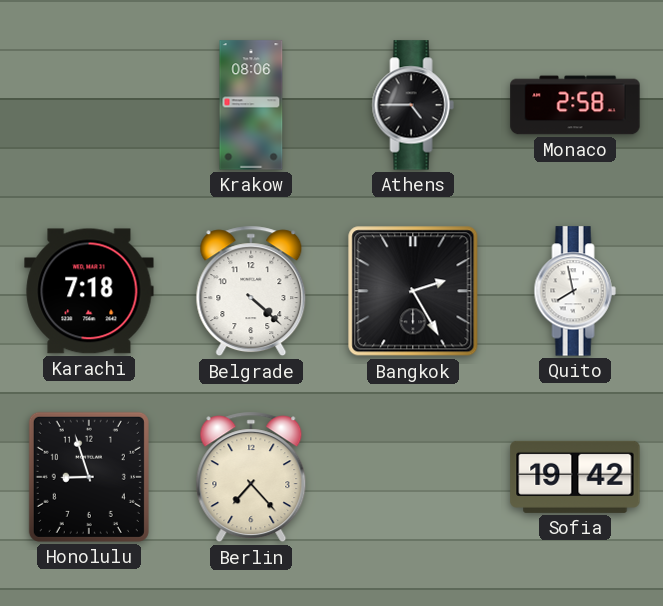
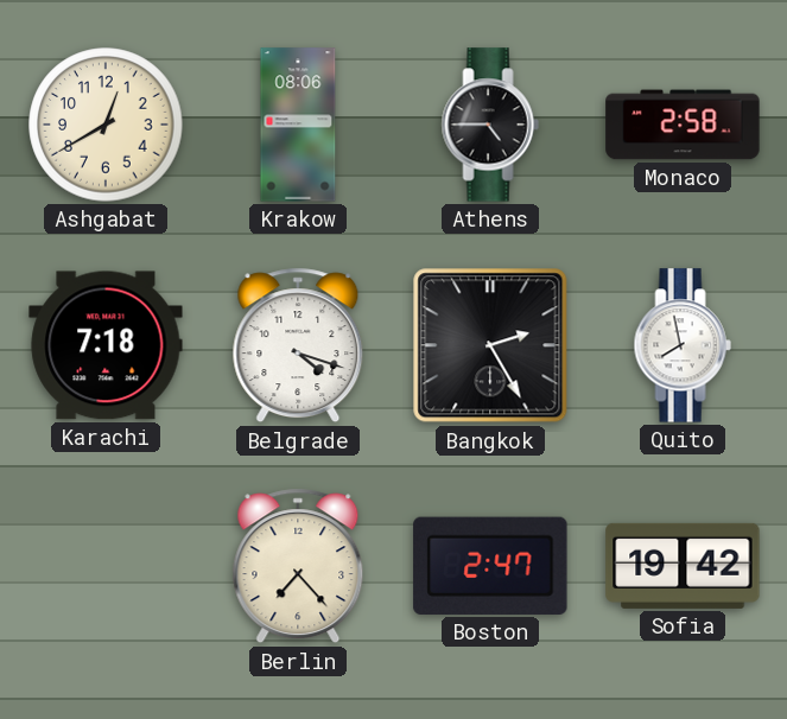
Ashgabat: none -> 12:40 (106, 125)
Belgrade: 4:22 -> 4:18 (298, 345)
Honolulu: 8:57 -> none (89, 477)
Boston: none -> 2:47 (490, 566)
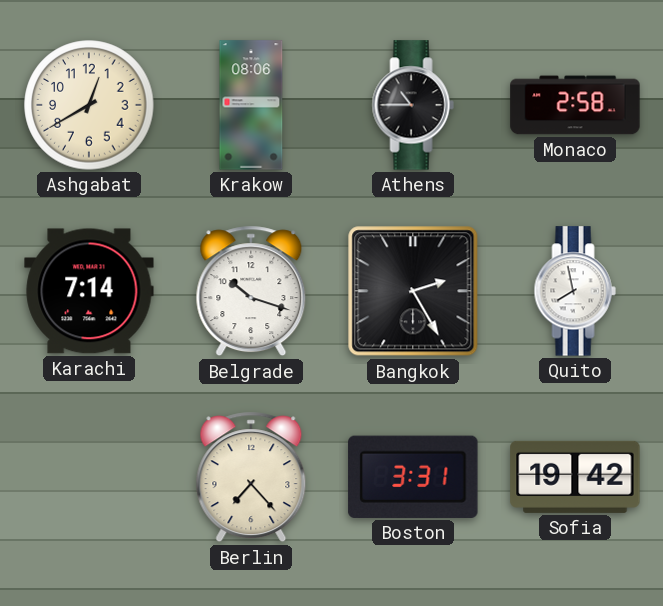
Athens: 4:45 -> 10:45 (413, 105)
Karachi: 7:18 -> 7:14 (89, 291)
Belgrade: 4:18 -> 10:18 (251, 291)
Boston: 2:47 -> 3:31 (413, 477)
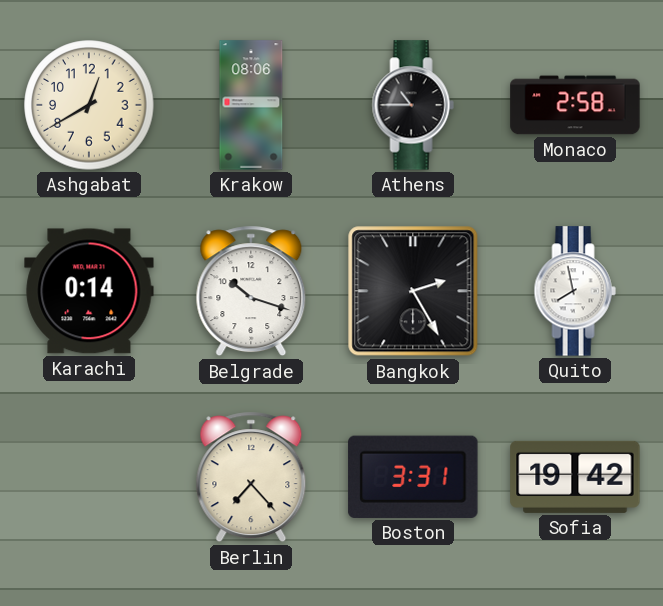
Karachi: 7:14 -> 0:14 (89, 291)
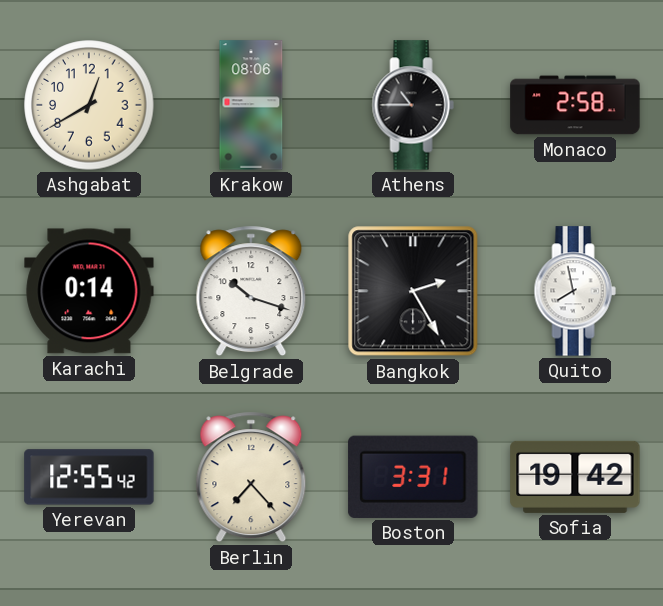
Yerevan: none -> 12:55 (89, 477)
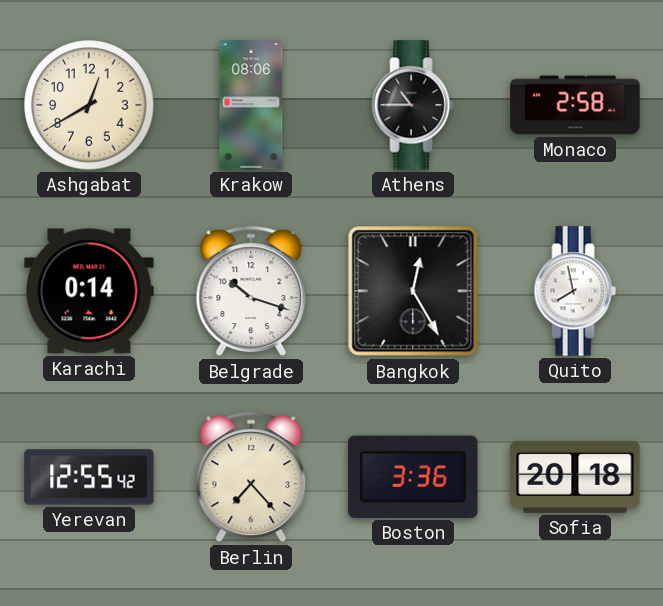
Bangkok: 2:25 -> 12:25 (413, 291)
Boston: 3:31 -> 3:36 (413, 477)
Sofia: 19:42 -> 20:18 (575, 477)
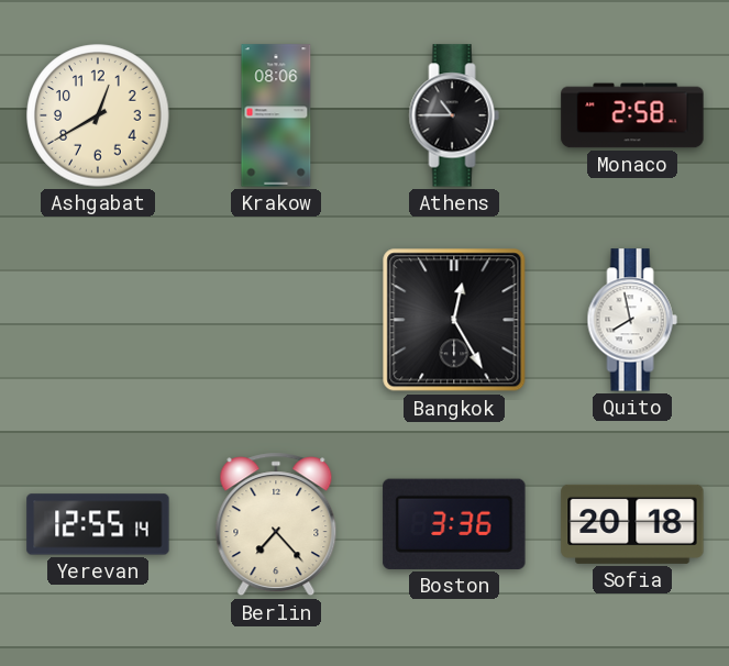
Karachi: 0:14 -> none (89, 291)
Belgrade: 10:18 -> none (251, 291)
Yerevan: 12:55:42 -> 12:55:14 (98, 524)
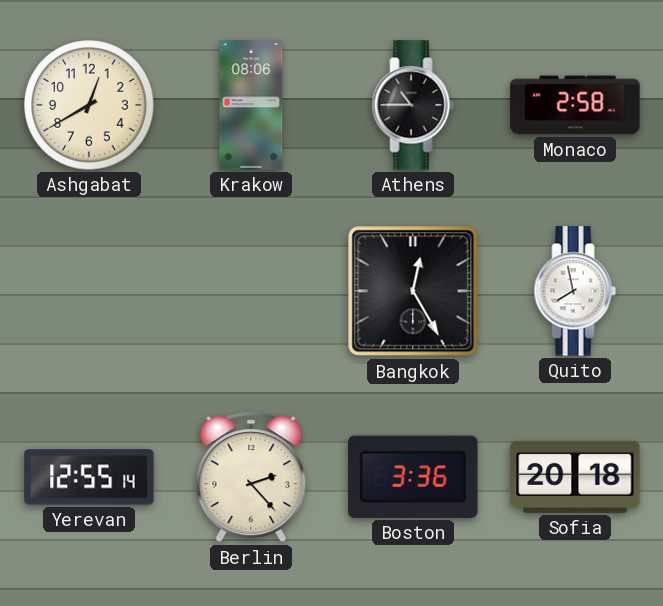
Berlin: 7:23 -> 2:23 (251, 477)
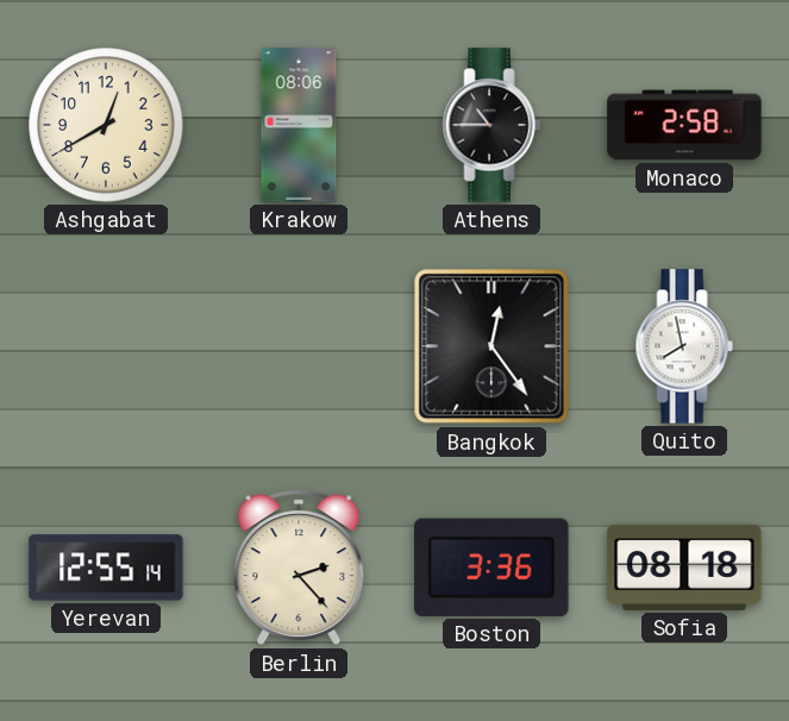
Bangkok: 12:25 -> 12:24 (491, 346)
Sofia: 20:18 -> 08:18 (684, 568)
